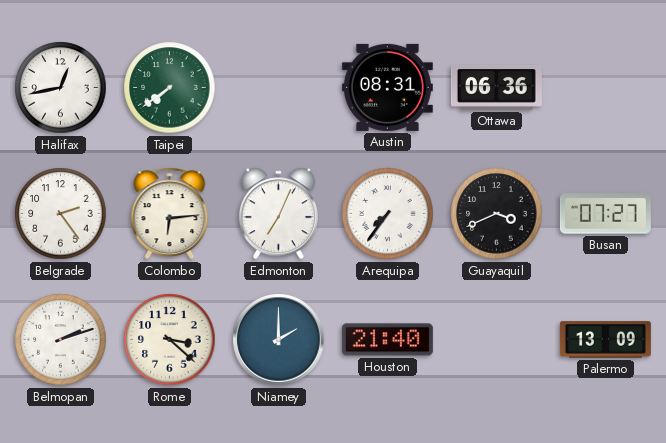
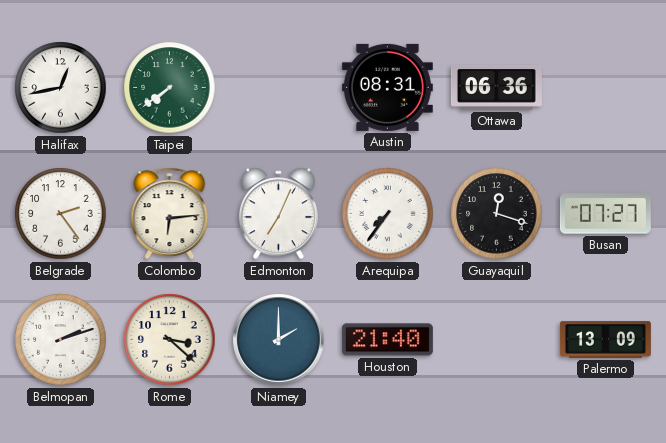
Guayaquil: 3:41 -> 12:18 (497, 214)
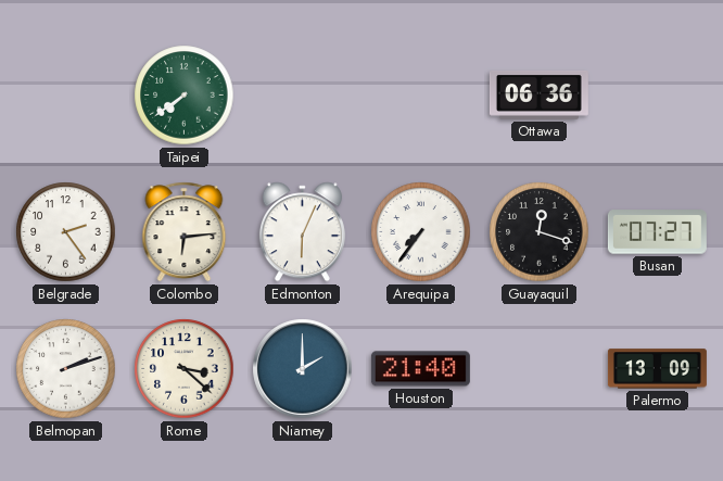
Halifax: 12:43 -> none (61, 88)
Austin: 08:31 -> none (387, 87)
Edmonton: 7:04 -> 6:04 (302, 232)
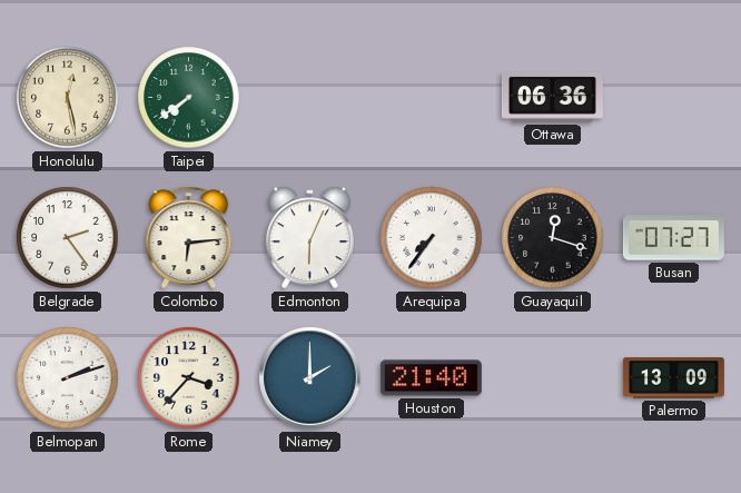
Honolulu: none -> 12:28 (68, 98)
Rome: 3:22 -> 3:37 (189, 378)
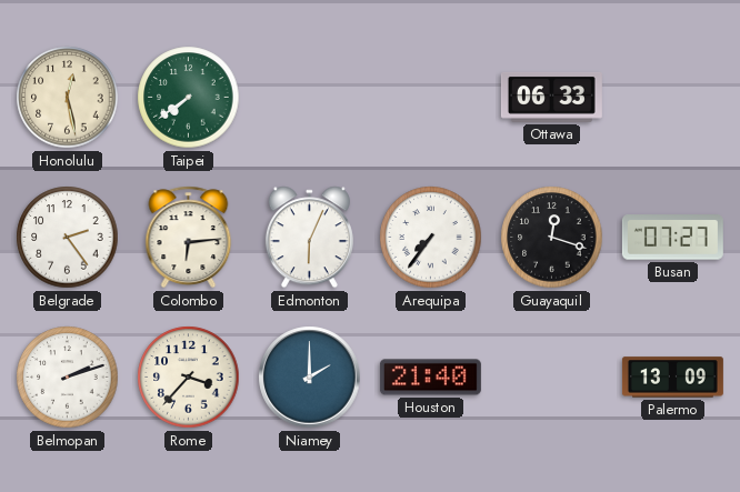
Ottawa: 06:36 -> 06:33 (551, 97)
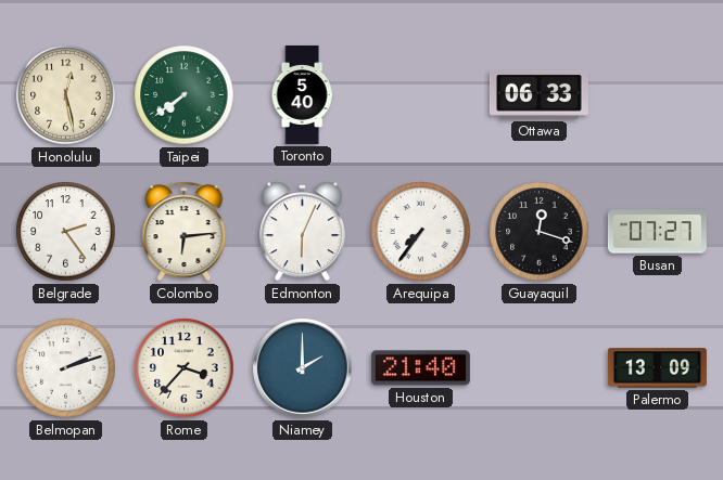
Toronto: none -> 5:40 (302, 94)
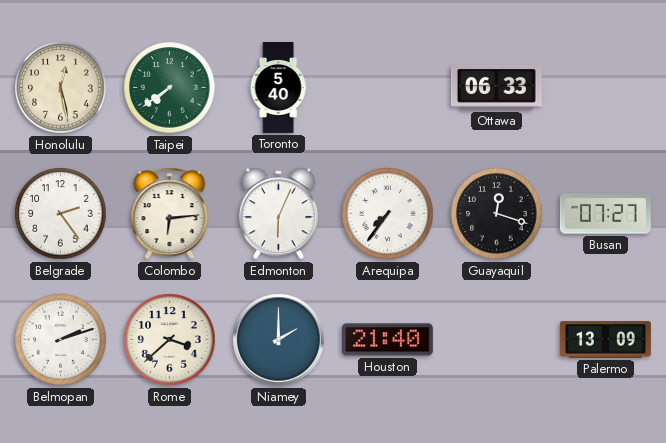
Rome: 3:37 -> 3:38 (170, 340)
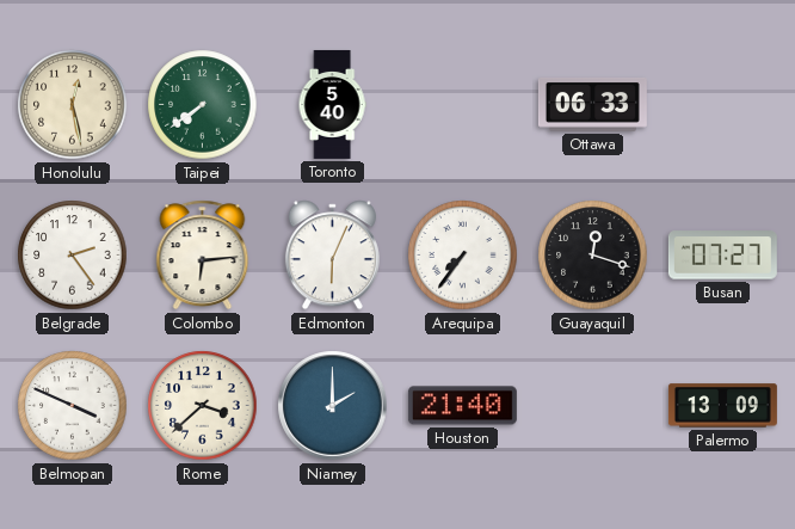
Belmopan: 2:12 -> 3:49 (73, 406)
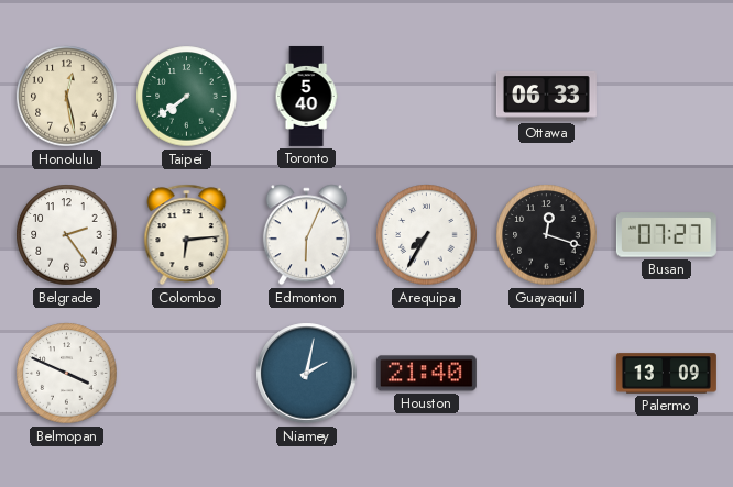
Arequipa: 7:36 -> 7:35 (427, 235)
Rome: 3:38 -> none (203, 406)
Niamey: 2:00 -> 2:02 (307, 374)
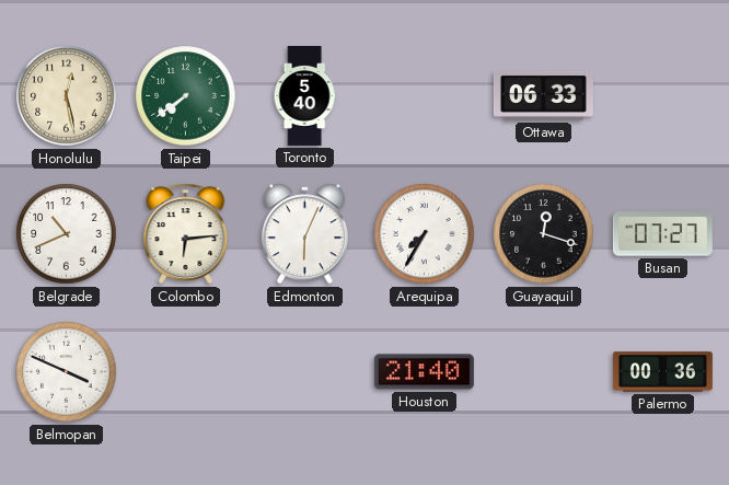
Belgrade: 2:24 -> 10:41 (67, 234)
Niamey: 2:02 -> none (307, 374)
Palermo: 13:09 -> 00:36 (662, 372)
